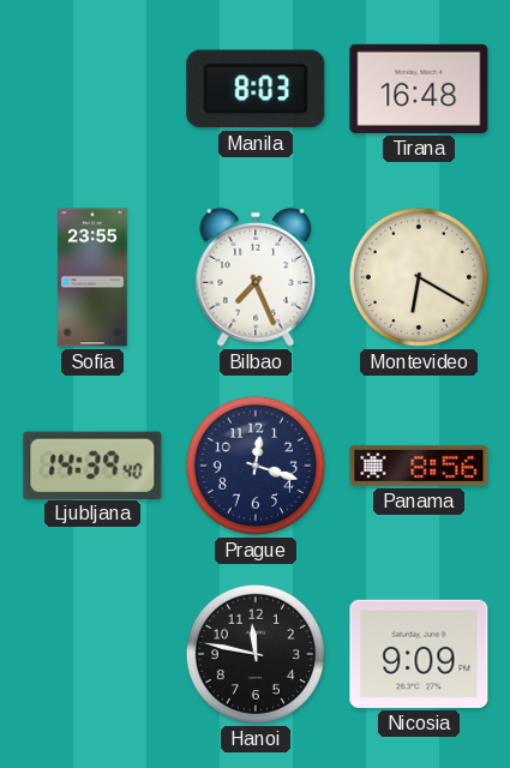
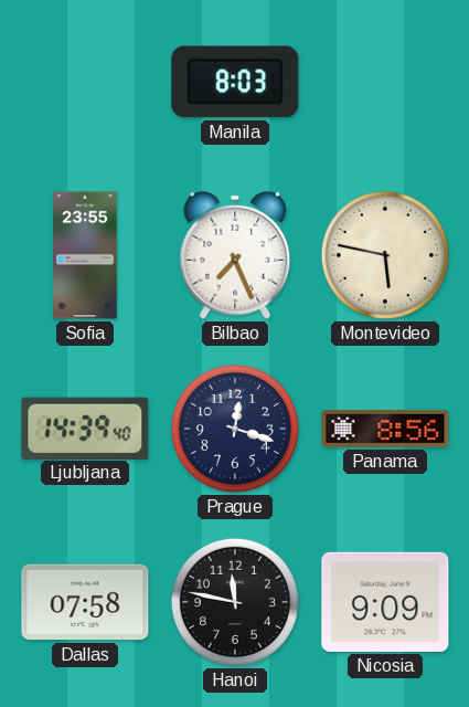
Tirana: 16:48 -> none (419, 89)
Montevideo: 6:20 -> 5:47 (385, 255)
Dallas: none -> 07:58 (85, 602)
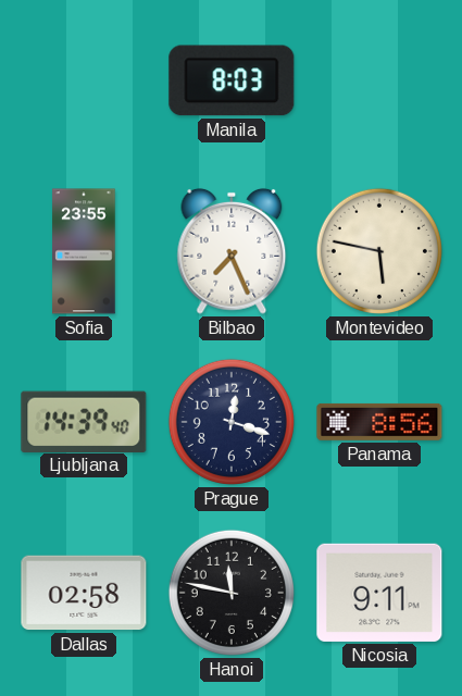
Dallas: 07:58 -> 02:58 (84, 593)
Nicosia: 9:09 -> 9:11 (379, 593)
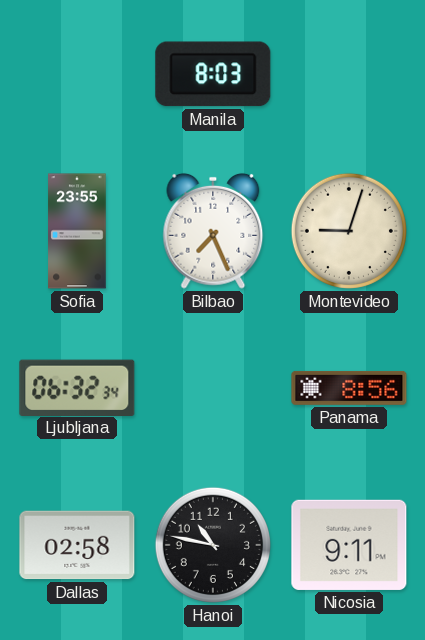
Montevideo: 5:47 -> 9:03 (349, 231)
Ljubljana: 14:39 -> 06:32 (77, 387)
Prague: 12:18 -> none (232, 422)
Hanoi: 11:47 -> 10:47 (213, 545)
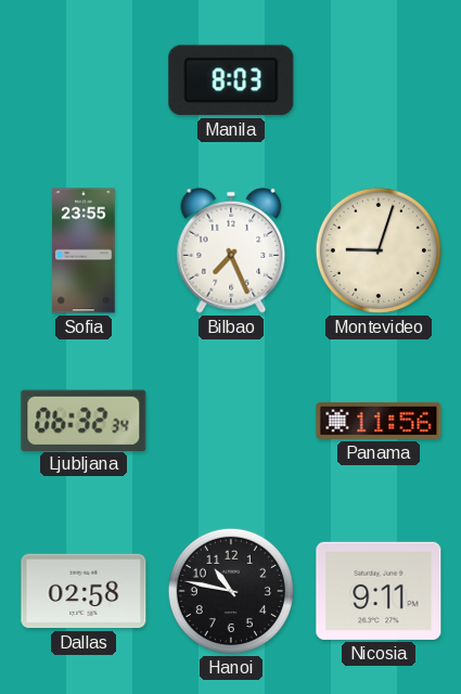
Panama: 8:56 -> 11:56 (379, 421)
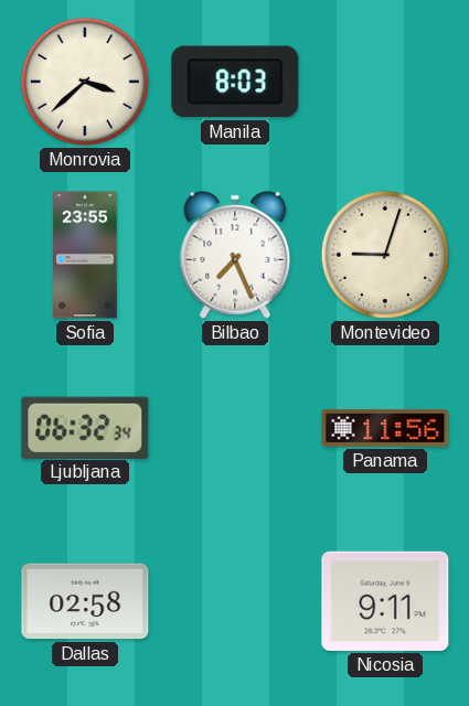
Monrovia: none -> 3:38 (85, 82)
Hanoi: 10:47 -> none (231, 591)
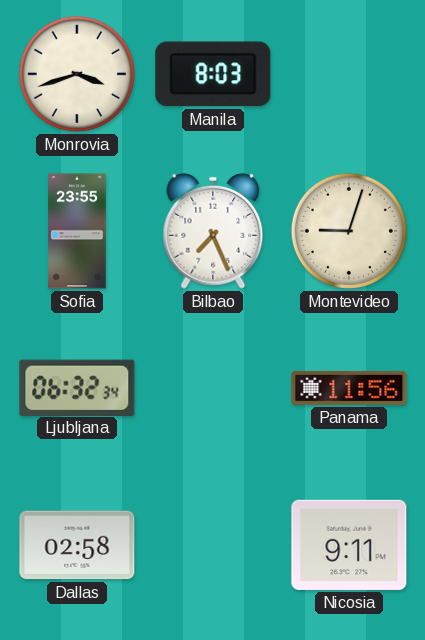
Monrovia: 3:38 -> 3:42 (77, 74)
